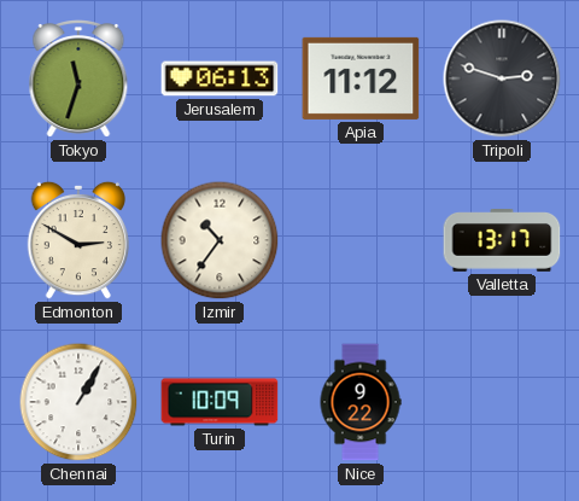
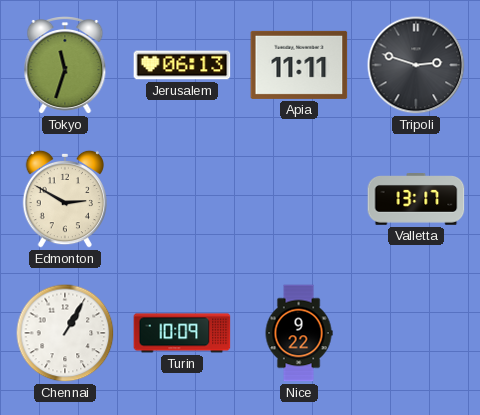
Apia: 11:12 -> 11:11 (299, 65)
Izmir: 10:36 -> none (220, 240)
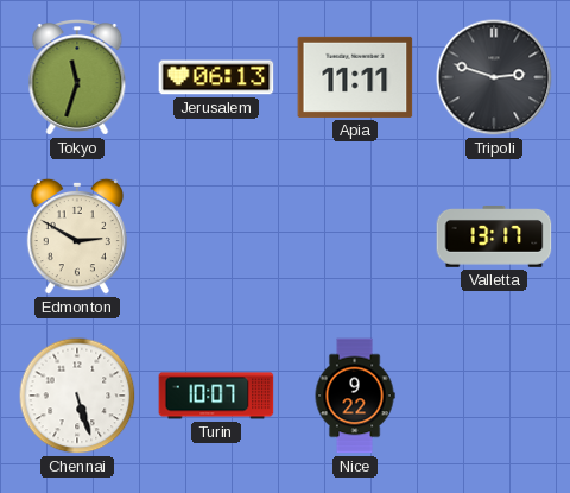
Chennai: 1:05 -> 5:27 (77, 396)
Turin: 10:09 -> 10:07 (216, 396)
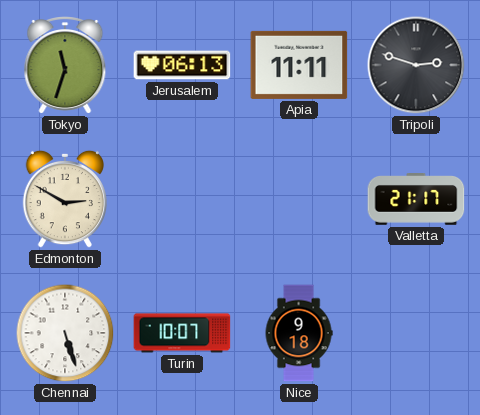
Valletta: 13:17 -> 21:17 (416, 200)
Nice: 9:22 -> 9:18 (299, 333)
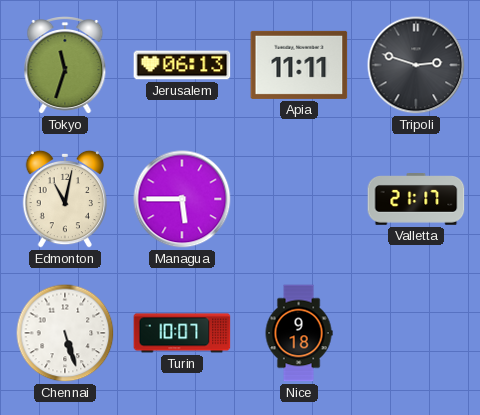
Edmonton: 2:50 -> 11:02 (64, 199)
Managua: none -> 5:45 (182, 199)
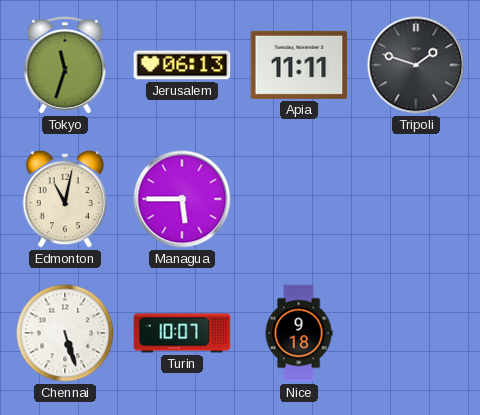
Tripoli: 2:48 -> 1:48 (416, 65)
Valletta: 21:17 -> none (416, 200)
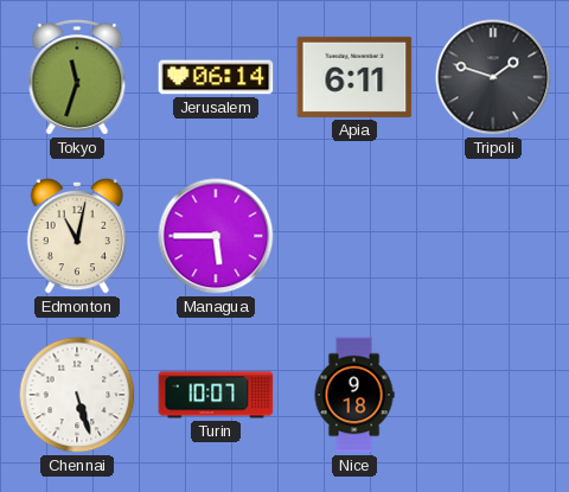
Jerusalem: 06:13 -> 06:14 (216, 77)
Apia: 11:11 -> 6:11 (354, 77)
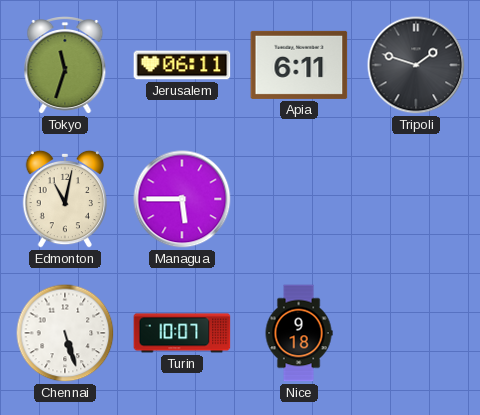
Jerusalem: 06:14 -> 06:11 (182, 65)
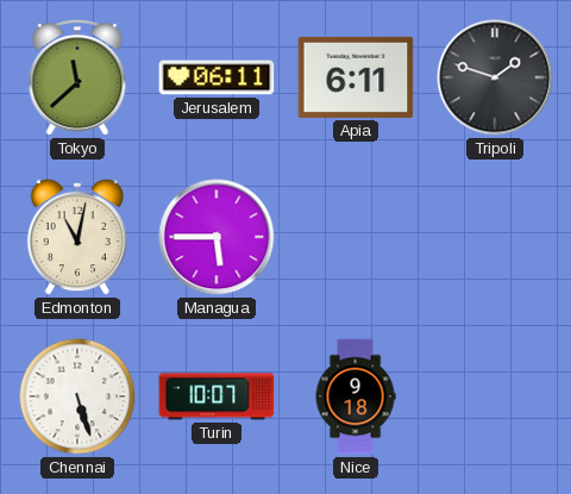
Tokyo: 11:33 -> 11:38 (77, 79)
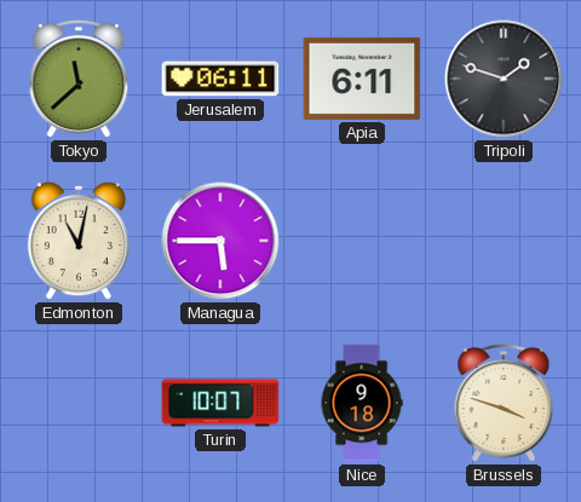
Chennai: 5:27 -> none (77, 396)
Brussels: none -> 3:48 (504, 404)
